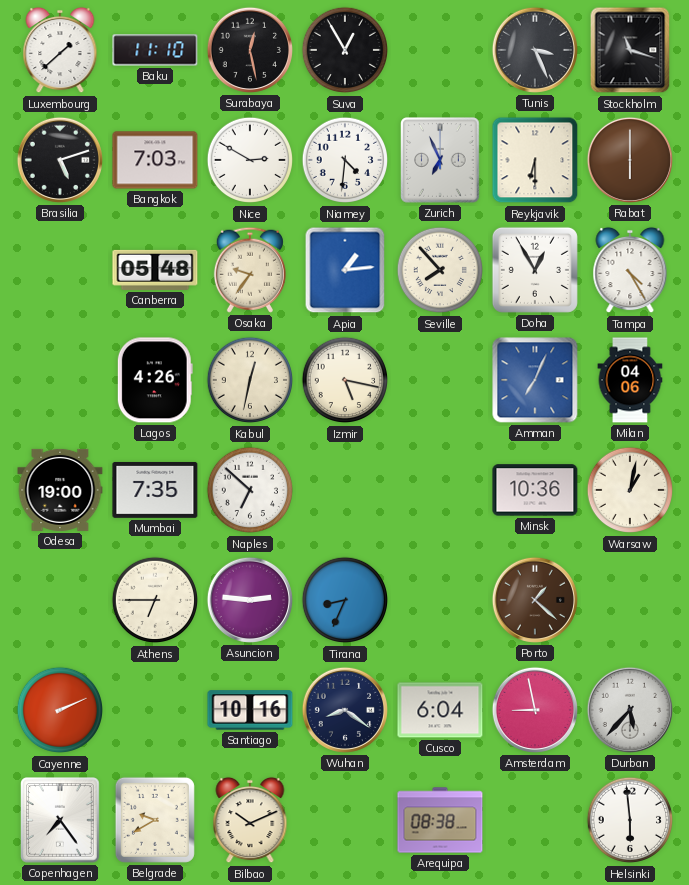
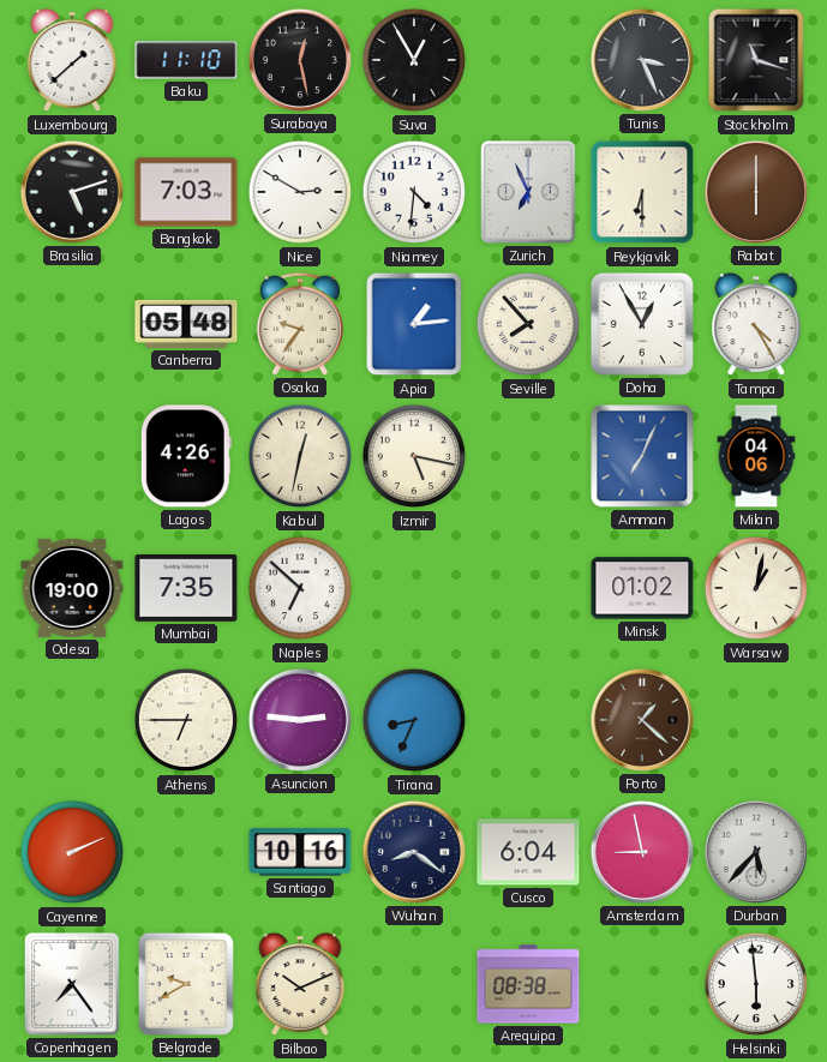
Minsk: 10:36 -> 01:02 (642, 588)
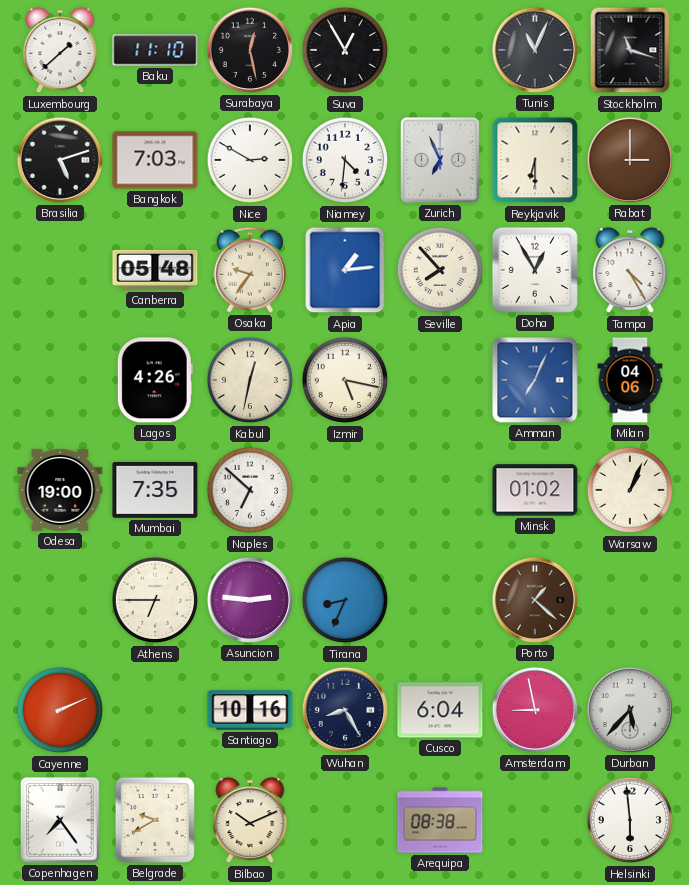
Tunis: 3:26 -> 11:04 (535, 50)
Rabat: 6:00 -> 3:00 (630, 160)
Warsaw: 1:02 -> 1:04 (630, 490)
Wuhan: 8:21 -> 8:25 (345, 710)
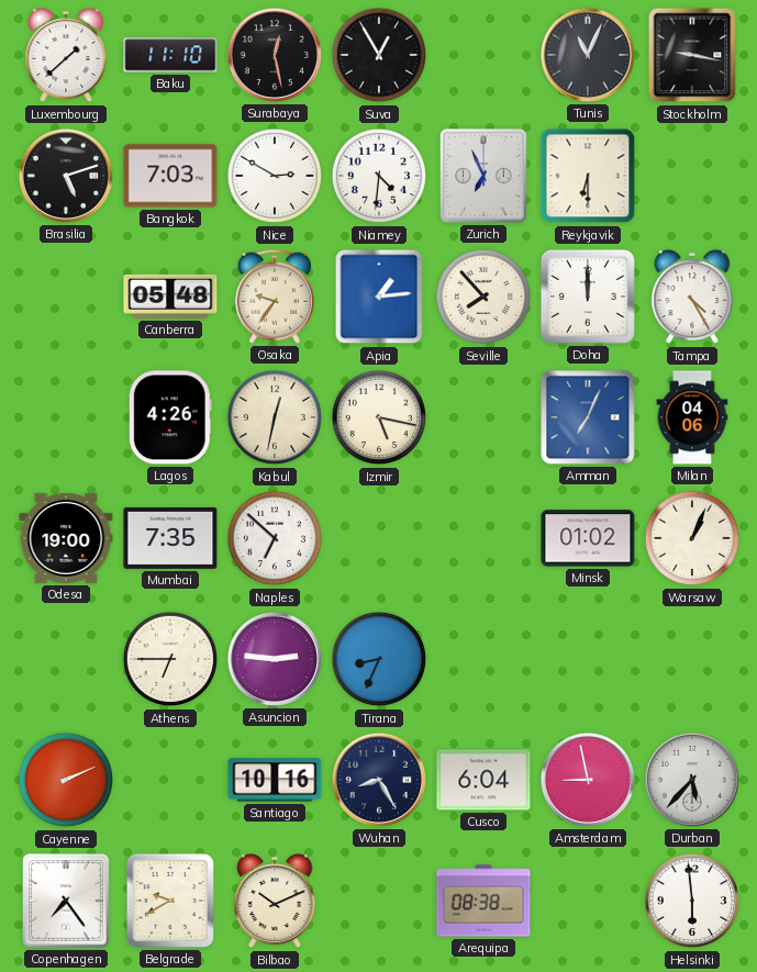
Stockholm: 11:18 -> 9:17 (692, 55)
Rabat: 3:00 -> none (630, 160)
Doha: 12:55 -> 12:00 (588, 297)
Porto: 1:22 -> none (535, 600)
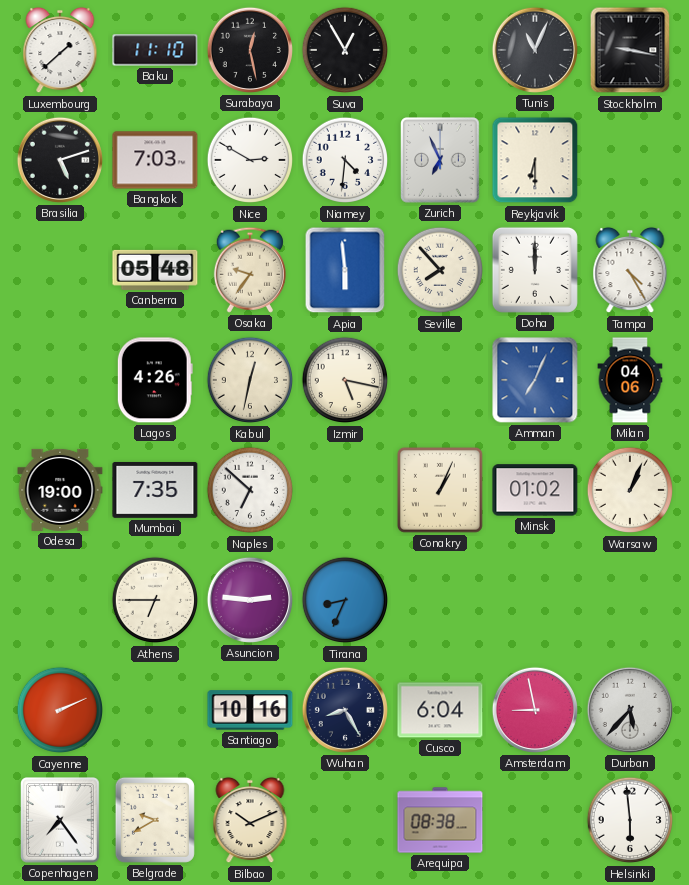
Apia: 1:14 -> 5:59 (345, 270)
Conakry: none -> 1:04 (440, 490)
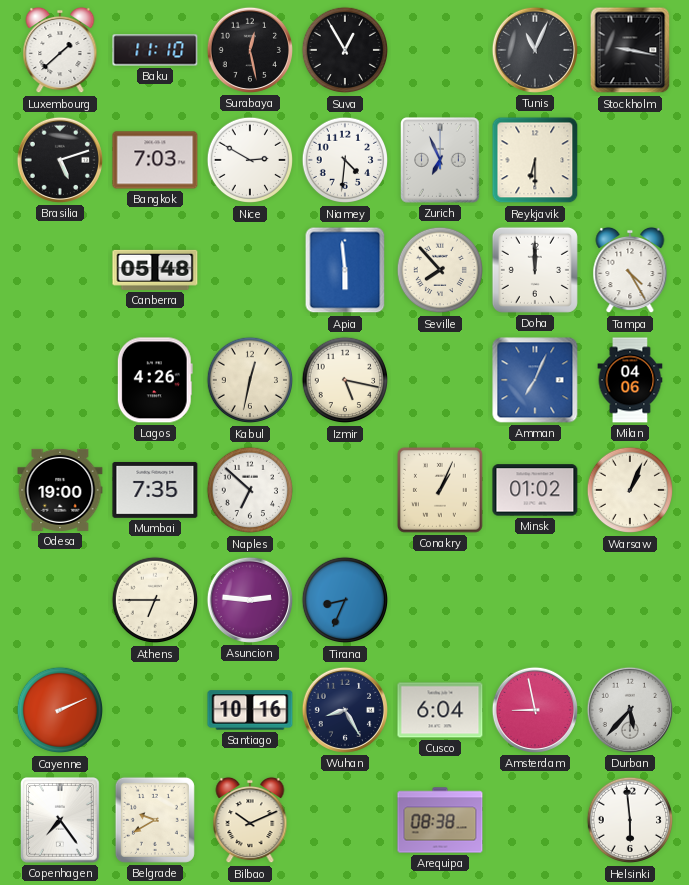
Osaka: 9:36 -> none (250, 270)
